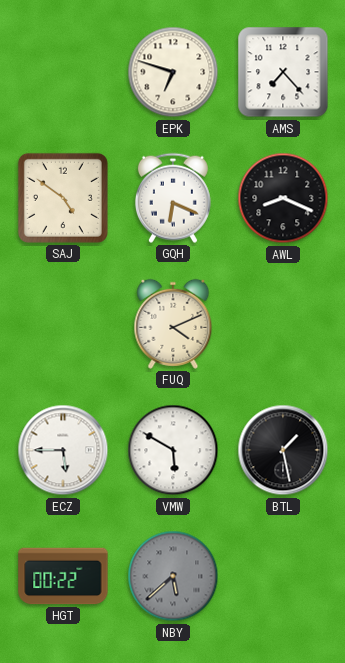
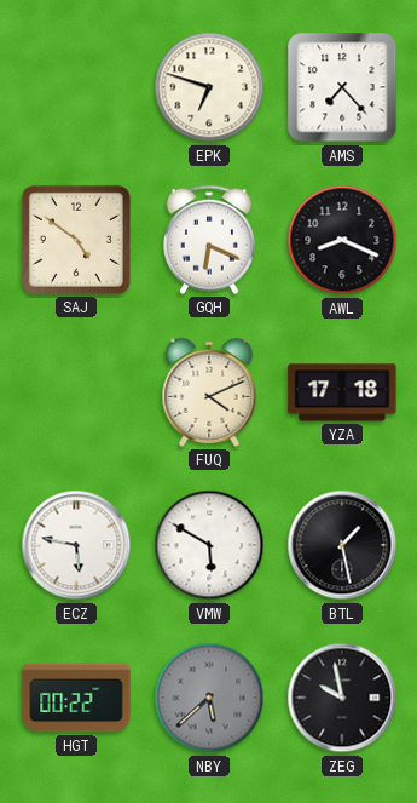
YZA: none -> 17:18 (342, 392)
ECZ: 5:45 -> 5:47 (76, 545)
ZEG: none -> 9:58 (342, 698)
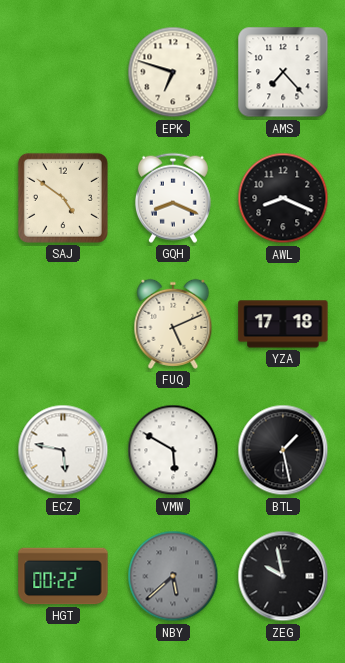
GQH: 6:19 -> 8:19 (173, 198)
FUQ: 4:11 -> 5:11 (173, 324)
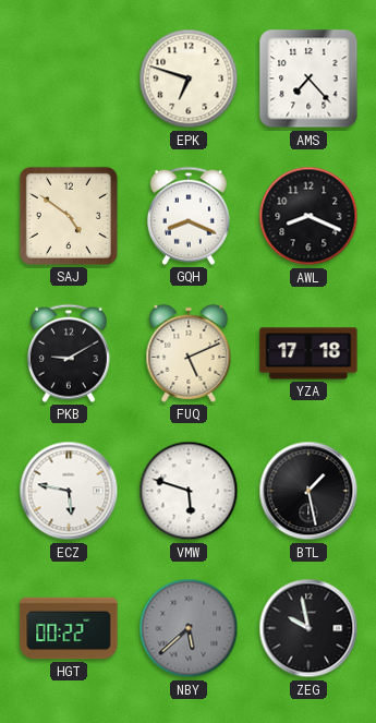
PKB: none -> 9:10 (69, 353)
VMW: 5:50 -> 5:48 (189, 491)
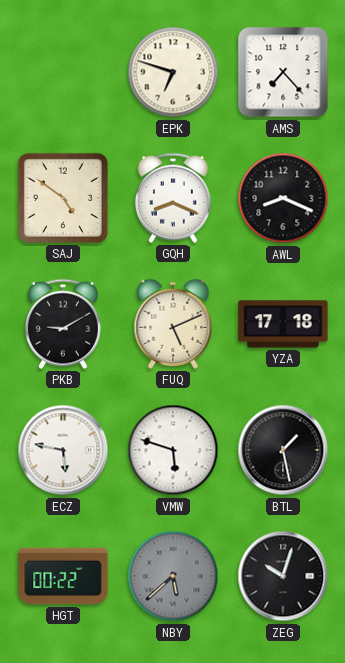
ZEG: 9:58 -> 10:03 (283, 576)
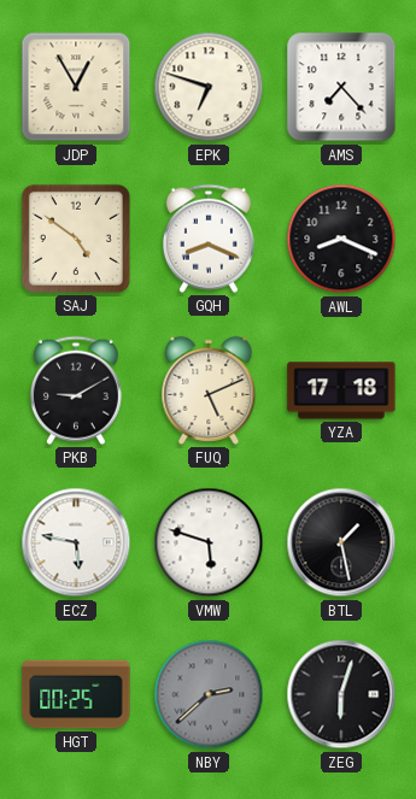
JDP: none -> 12:55 (76, 87)
HGT: 00:22 -> 00:25 (76, 694)
NBY: 5:38 -> 2:38 (209, 694)
ZEG: 10:03 -> 6:03 (341, 694)
